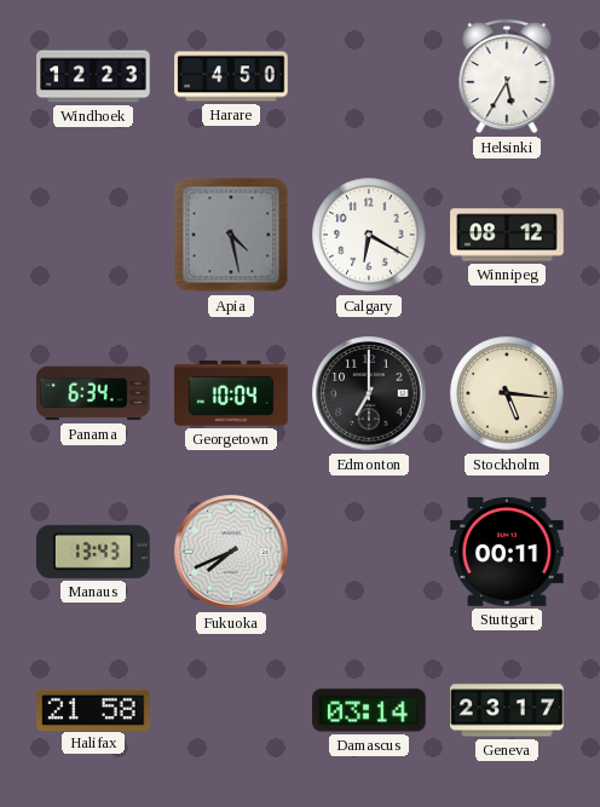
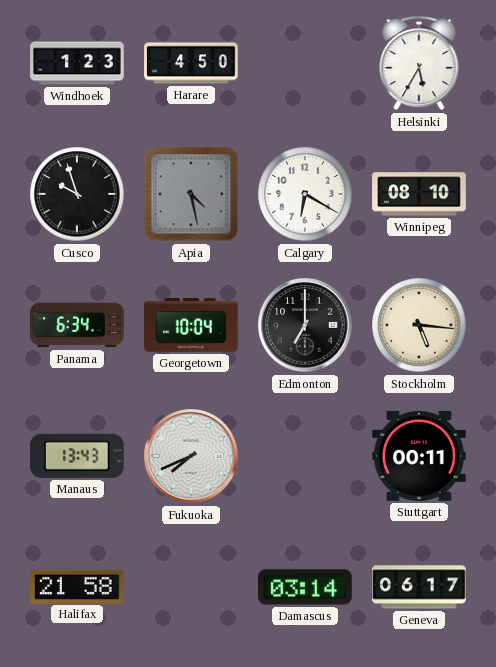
Windhoek: 12:23 -> 1:23 (77, 63)
Cusco: none -> 9:57 (77, 194)
Winnipeg: 08:12 -> 08:10 (419, 194)
Geneva: 23:17 -> 06:17 (419, 587)
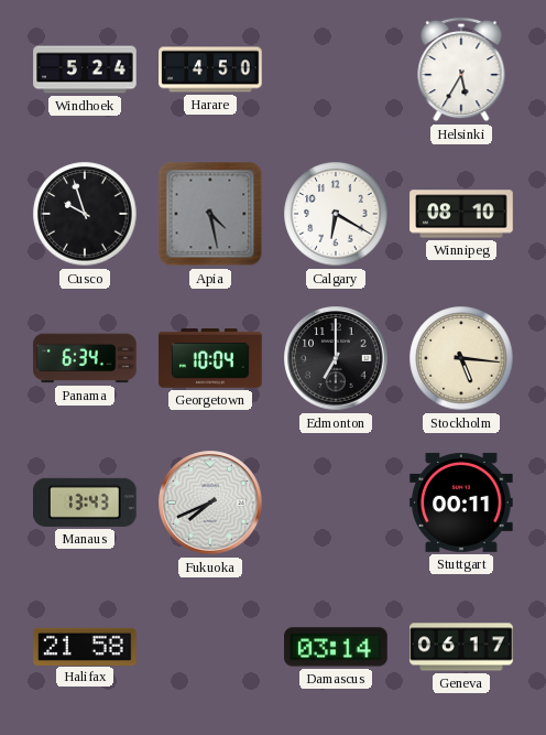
Windhoek: 1:23 -> 5:24 (85, 69)
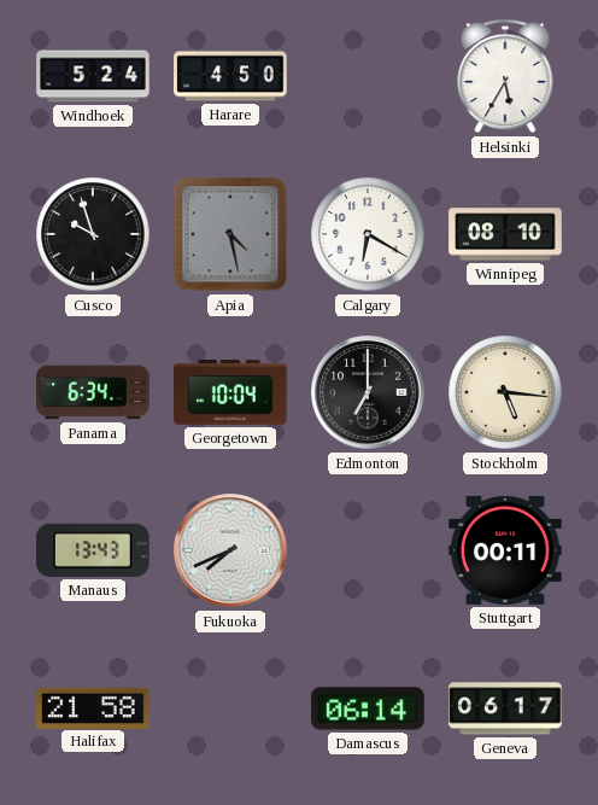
Damascus: 03:14 -> 06:14 (368, 708)
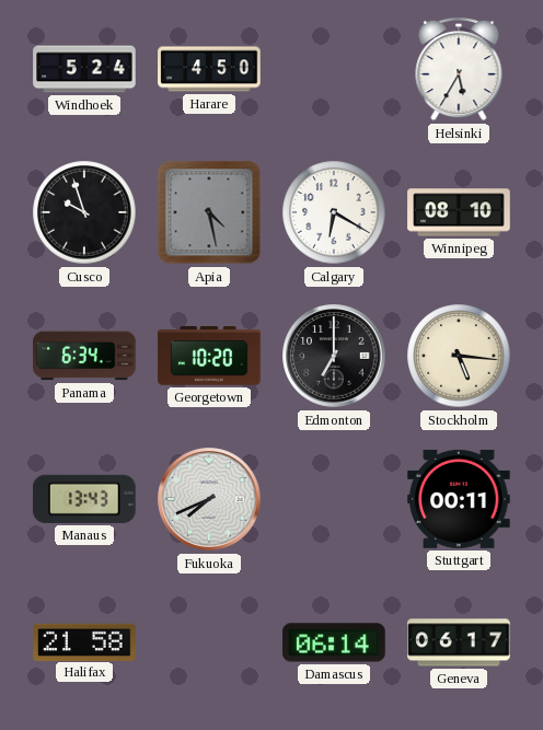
Georgetown: 10:04 -> 10:20 (209, 356)
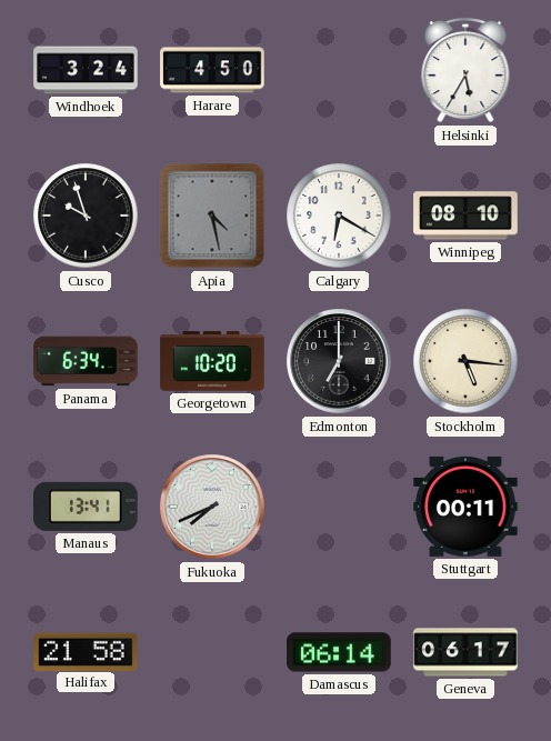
Windhoek: 5:24 -> 3:24 (86, 70)
Manaus: 13:43 -> 13:41 (87, 507)
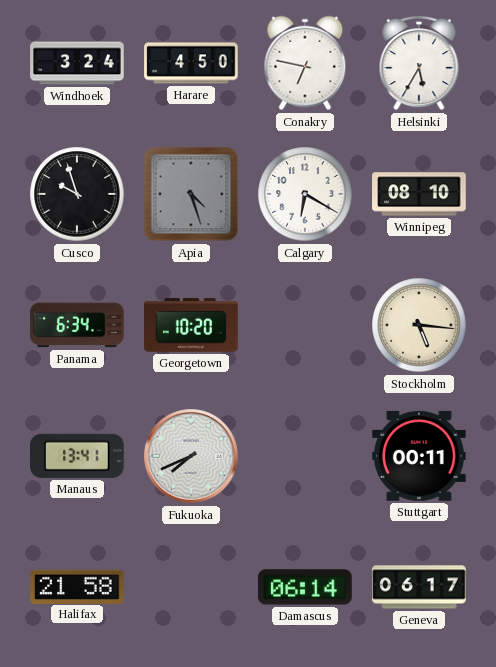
Conakry: none -> 6:47 (305, 63)
Apia: 4:28 -> 4:27 (191, 194)
Edmonton: 7:00 -> none (339, 361)
